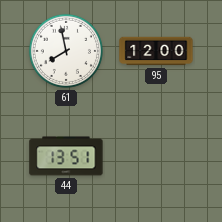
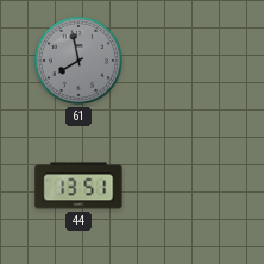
61 dial: white -> grey (78, 61)
95: 12:00 -> none (156, 51)
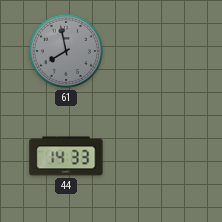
44: 13:51 -> 14:33 (66, 156)
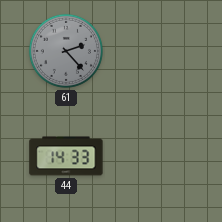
61: 7:58 -> 2:23 (66, 51)
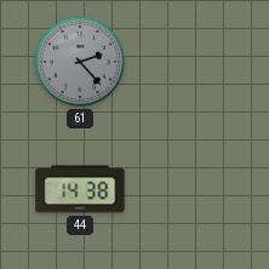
44: 14:33 -> 14:38 (80, 189)
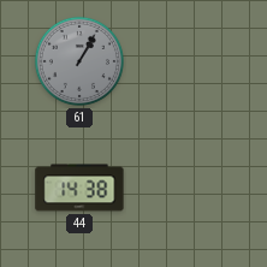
61: 2:23 -> 1:05 (79, 61)
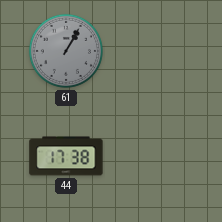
44: 14:38 -> 17:38 (66, 156)
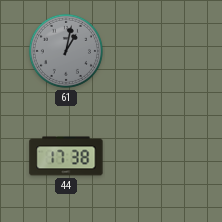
61: 1:05 -> 1:02 (66, 51)
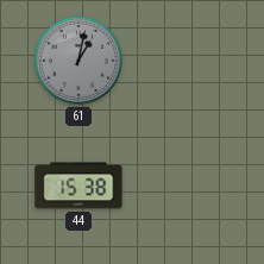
44: 17:38 -> 15:38 (78, 186)
